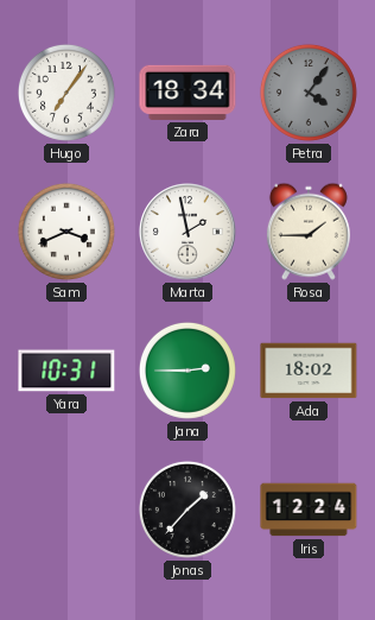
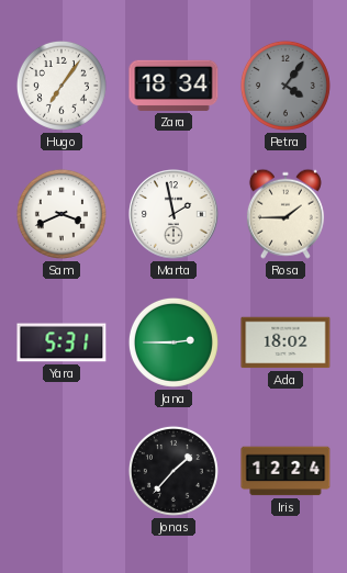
Yara: 10:31 -> 5:31 (61, 342)
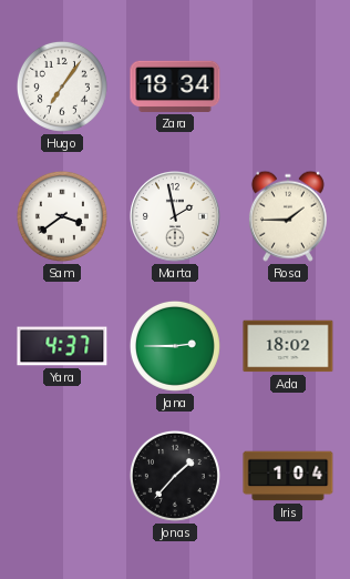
Petra: 4:06 -> none (286, 86)
Sam: 3:41 -> 3:39 (62, 216)
Yara: 5:31 -> 4:37 (62, 346)
Iris: 12:24 -> 1:04 (288, 476)
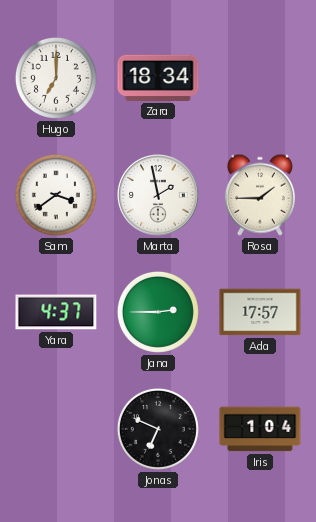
Hugo: 7:06 -> 7:00 (56, 78)
Ada: 18:02 -> 17:57 (260, 312)
Jonas: 1:37 -> 6:49 (158, 429)
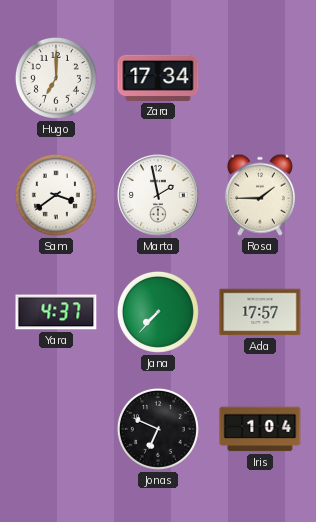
Zara: 18:34 -> 17:34 (158, 78)
Jana: 2:45 -> 7:37 (158, 312)
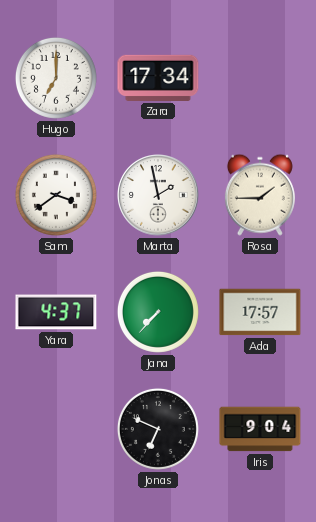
Iris: 1:04 -> 9:04 (260, 429)
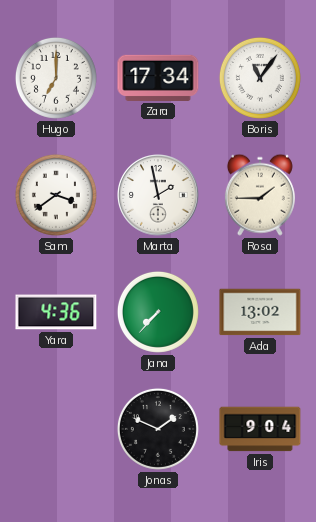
Boris: none -> 11:06 (260, 78)
Yara: 4:37 -> 4:36 (56, 312)
Ada: 17:57 -> 13:02 (260, 312)
Jonas: 6:49 -> 1:49 (158, 429)
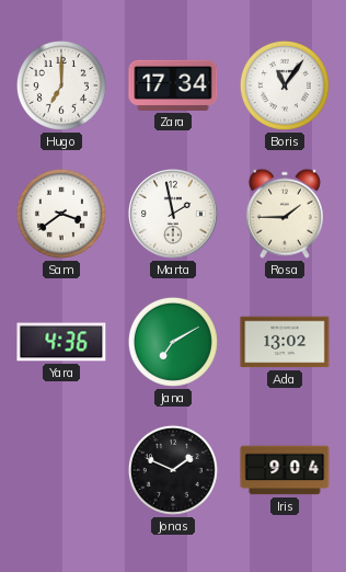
Jana: 7:37 -> 7:10 (173, 342)
